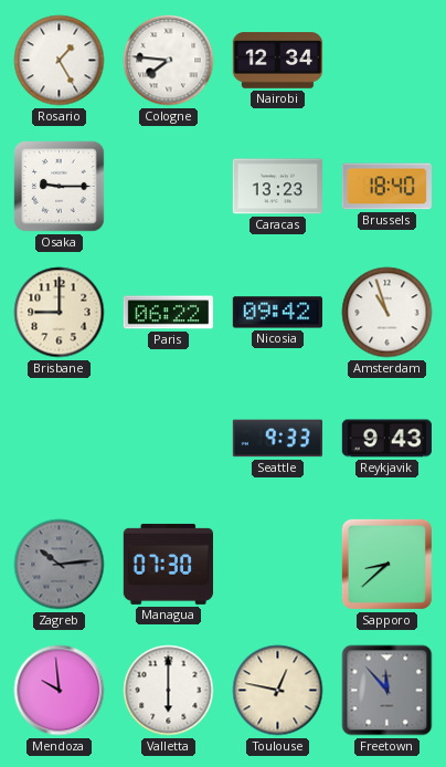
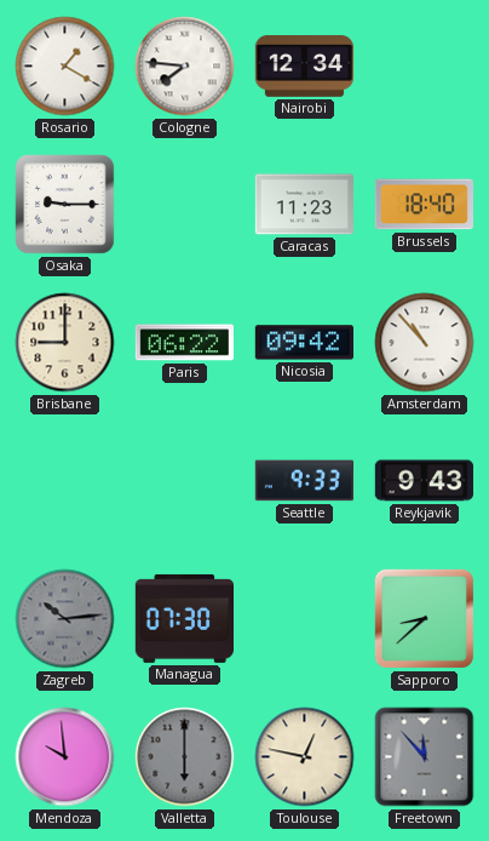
Rosario: 1:25 -> 1:20 (65, 67)
Caracas: 13:23 -> 11:23 (304, 205)
Amsterdam: 10:57 -> 10:53 (425, 343)
Valletta dial: white -> grey (185, 757)
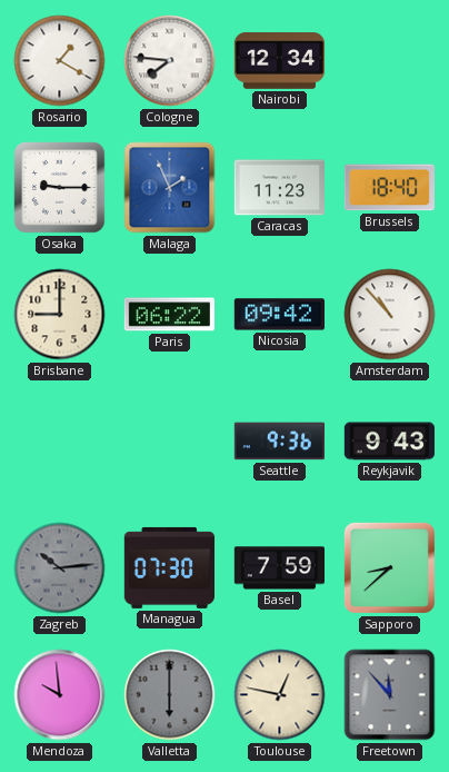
Malaga: none -> 1:56 (170, 188)
Seattle: 9:33 -> 9:36 (279, 442)
Basel: none -> 7:59 (279, 568)
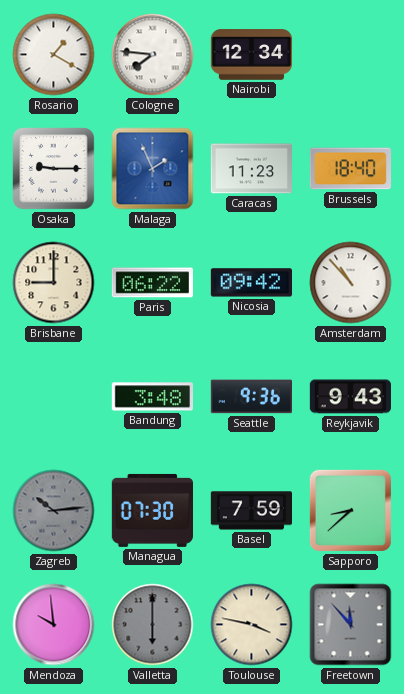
Bandung: none -> 3:48 (152, 397)
Toulouse: 12:47 -> 3:47 (252, 625)
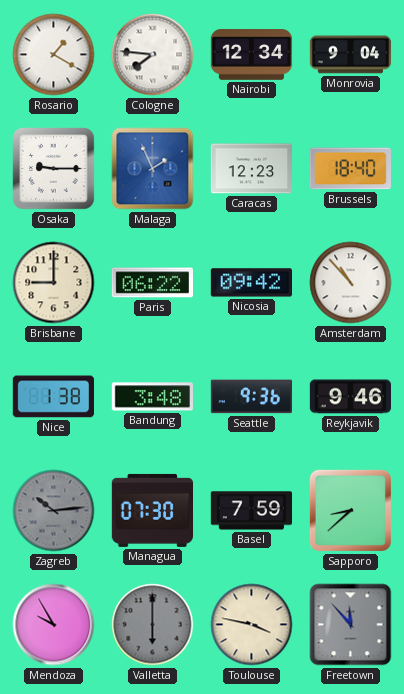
Monrovia: none -> 9:04 (351, 55)
Caracas: 11:23 -> 12:23 (251, 169)
Nice: none -> 1:38 (53, 397)
Reykjavik: 9:43 -> 9:46 (350, 397)
Mendoza: 9:59 -> 9:55 (54, 625)
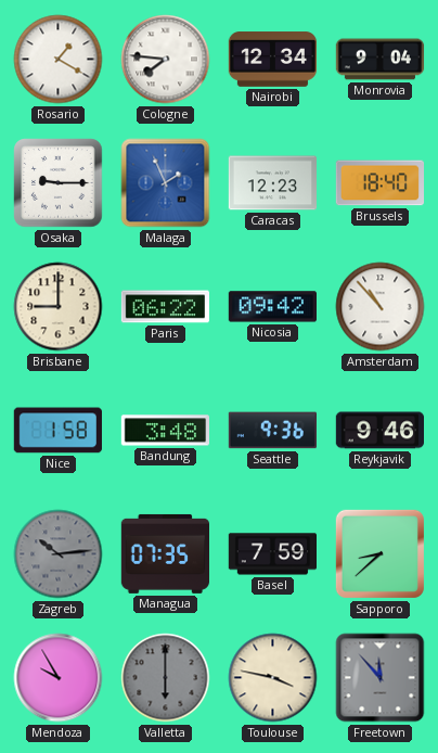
Nice: 1:38 -> 1:58 (57, 431)
Managua: 07:30 -> 07:35 (165, 553)
